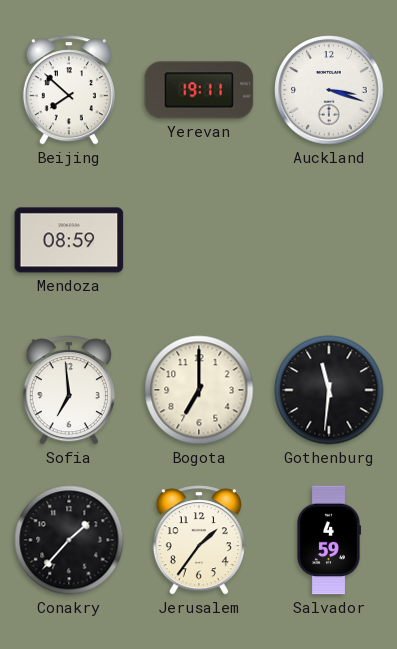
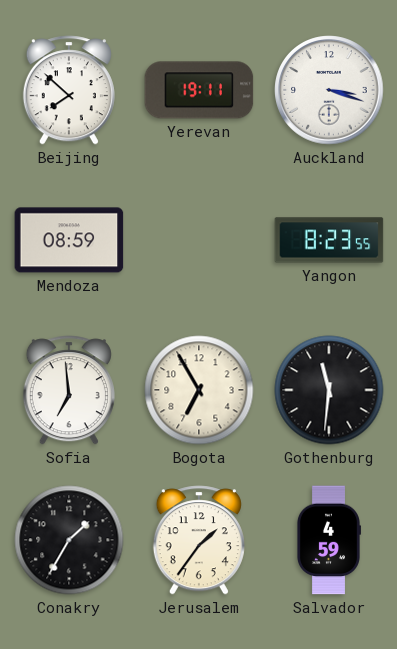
Yangon: none -> 8:23 (329, 240)
Bogota: 7:00 -> 6:55 (199, 390)
Conakry: 1:37 -> 1:35 (69, 540)
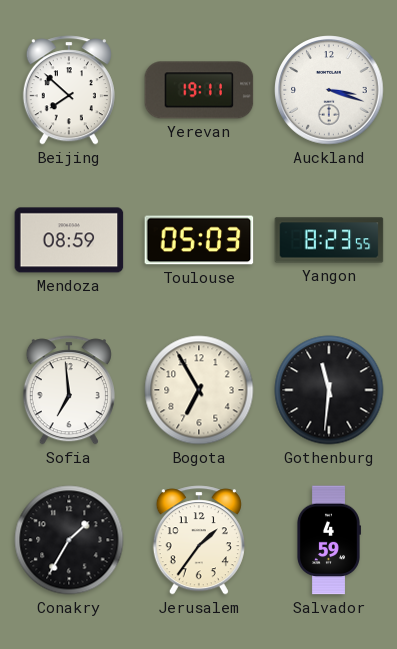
Toulouse: none -> 05:03 (199, 240)
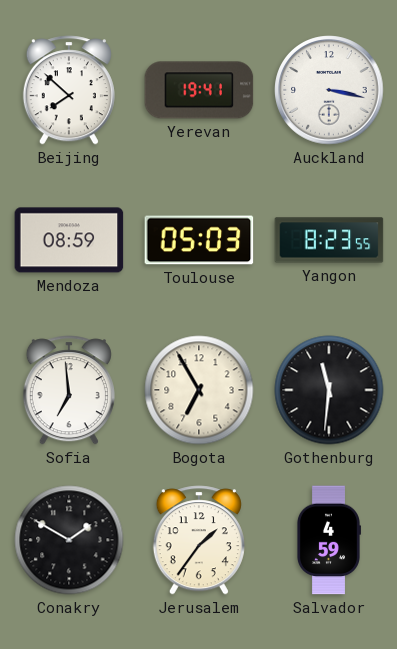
Yerevan: 19:11 -> 19:41 (199, 90)
Auckland: 3:18 -> 3:17 (329, 90)
Conakry: 1:35 -> 1:50 (69, 540)
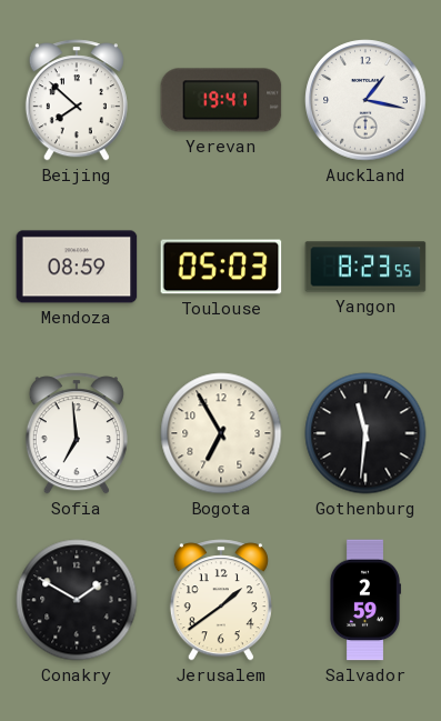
Auckland: 3:17 -> 1:17 (365, 100)
Jerusalem: 1:36 -> 1:39 (221, 600)
Salvador: 4:59 -> 2:59 (364, 600)
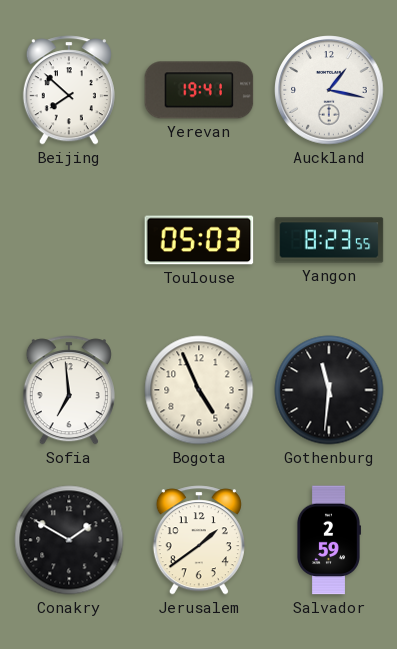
Mendoza: 08:59 -> none (77, 267)
Bogota: 6:55 -> 4:56 (199, 390)
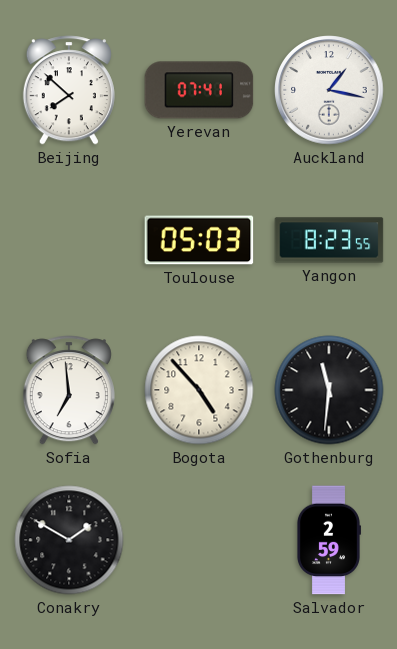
Yerevan: 19:41 -> 07:41 (199, 90)
Bogota: 4:56 -> 4:53 (199, 390)
Jerusalem: 1:39 -> none (199, 540)
